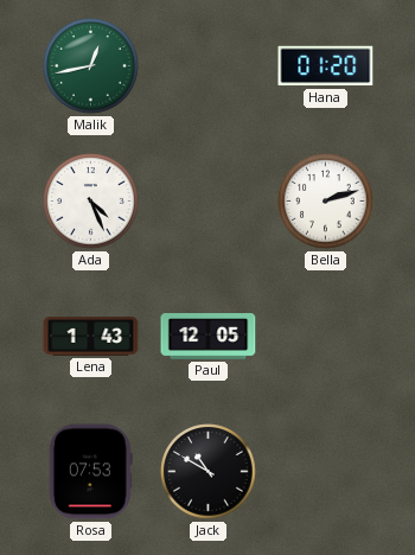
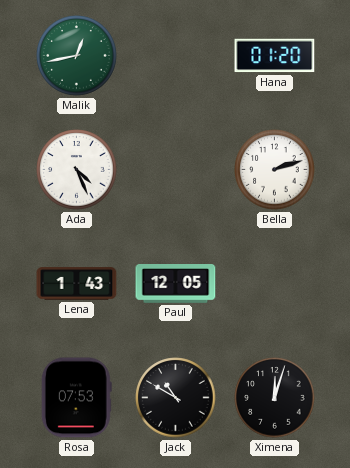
Ximena: none -> 12:03 (275, 398)
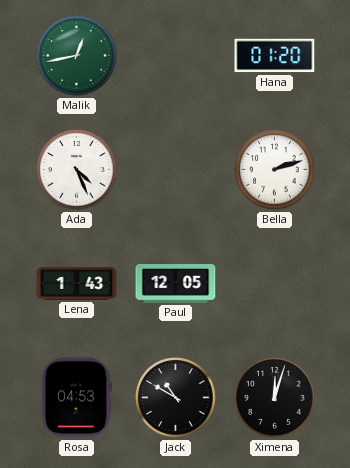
Rosa: 07:53 -> 04:53 (76, 398)
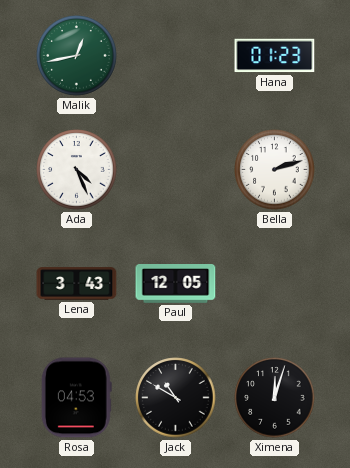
Hana: 01:20 -> 01:23 (275, 56)
Lena: 1:43 -> 3:43 (77, 284)
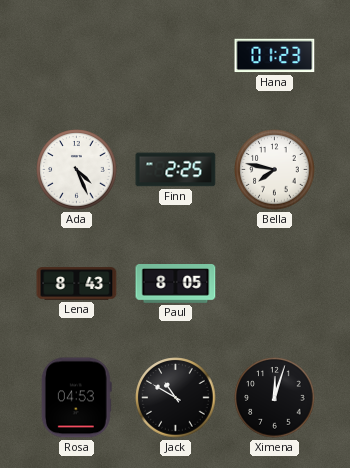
Malik: 12:43 -> none (77, 56)
Finn: none -> 2:25 (176, 170)
Bella: 2:12 -> 7:47 (275, 170)
Lena: 3:43 -> 8:43 (77, 284)
Paul: 12:05 -> 8:05 (176, 284)
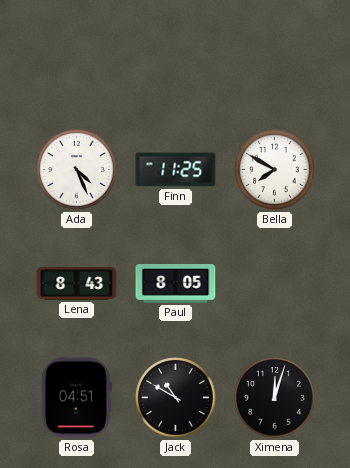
Hana: 01:23 -> none (275, 56)
Finn: 2:25 -> 11:25 (176, 170)
Bella: 7:47 -> 7:50 (275, 170)
Rosa: 04:53 -> 04:51 (76, 398)
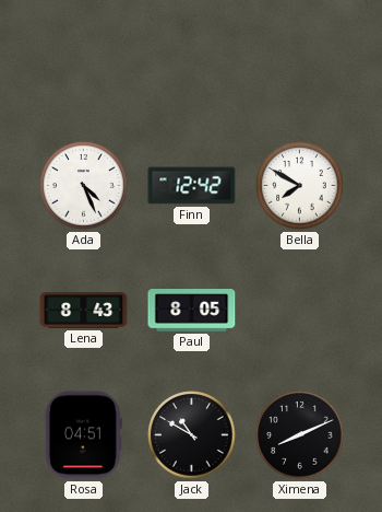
Finn: 11:25 -> 12:42 (192, 186)
Ximena: 12:03 -> 8:11 (300, 435)
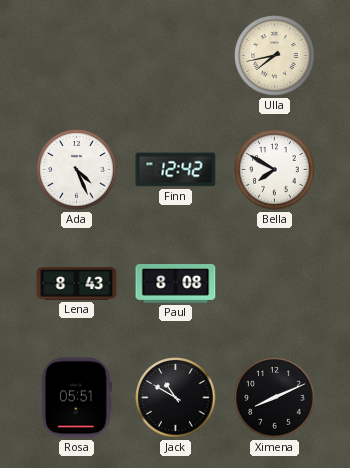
Ulla: none -> 7:43 (275, 56)
Paul: 8:05 -> 8:08 (176, 284)
Rosa: 04:51 -> 05:51 (76, 398)
